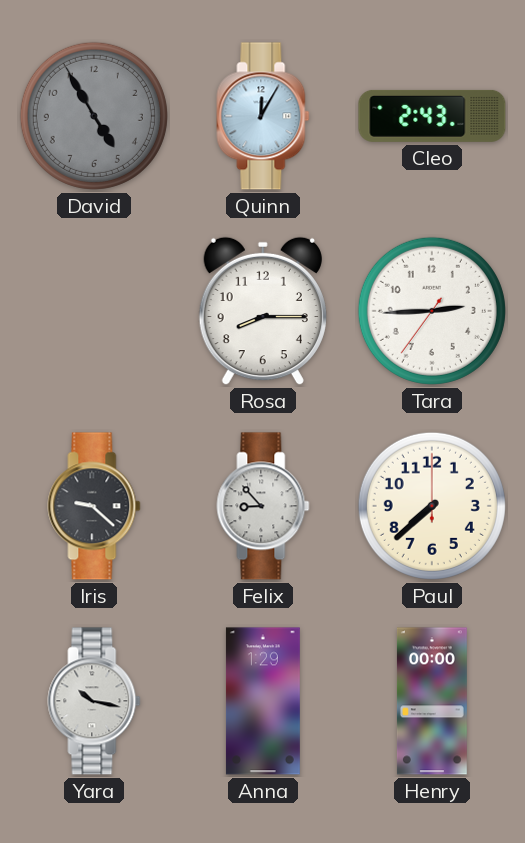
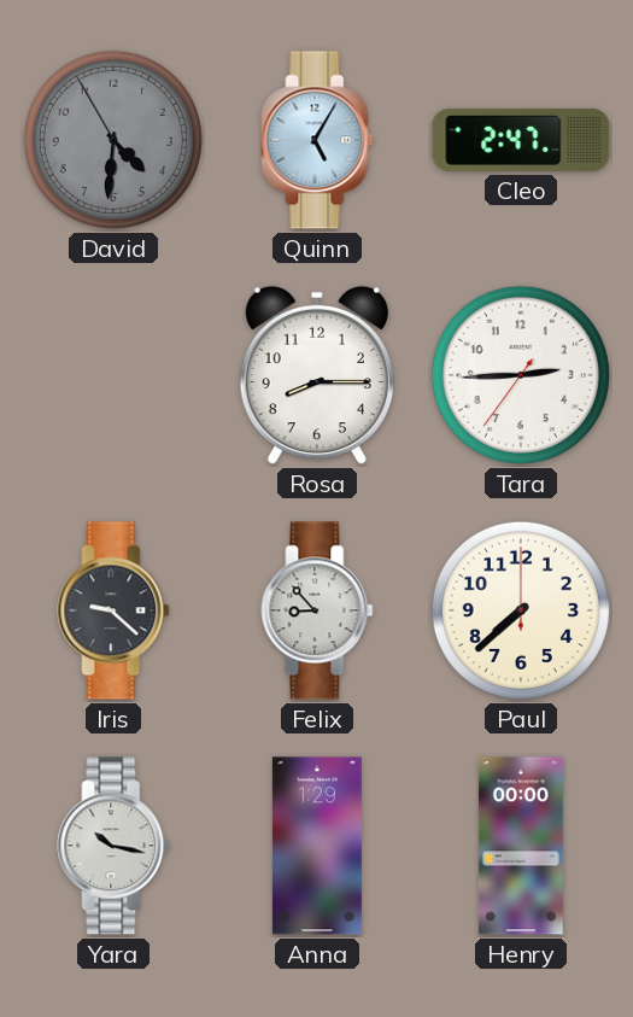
David: 4:54 -> 4:30 (113, 140)
Quinn: 12:05 -> 5:05 (317, 140)
Cleo: 2:43 -> 2:47 (521, 140)
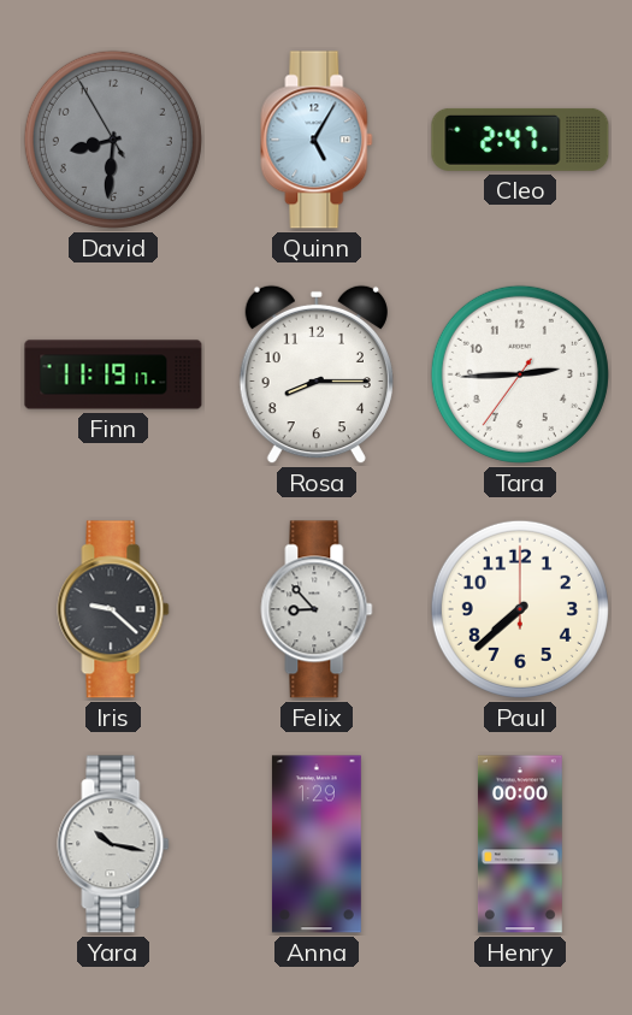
David: 4:30 -> 8:30 (113, 140)
Finn: none -> 11:19 (113, 374)
